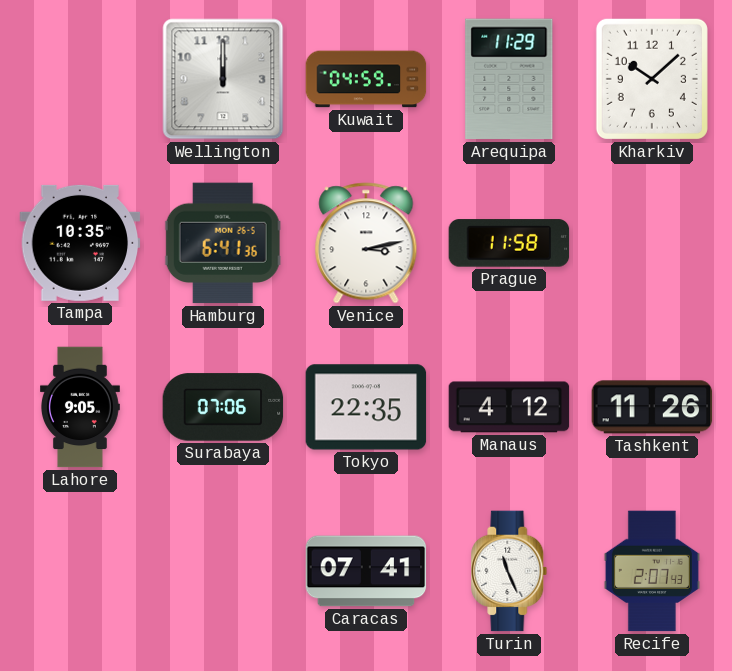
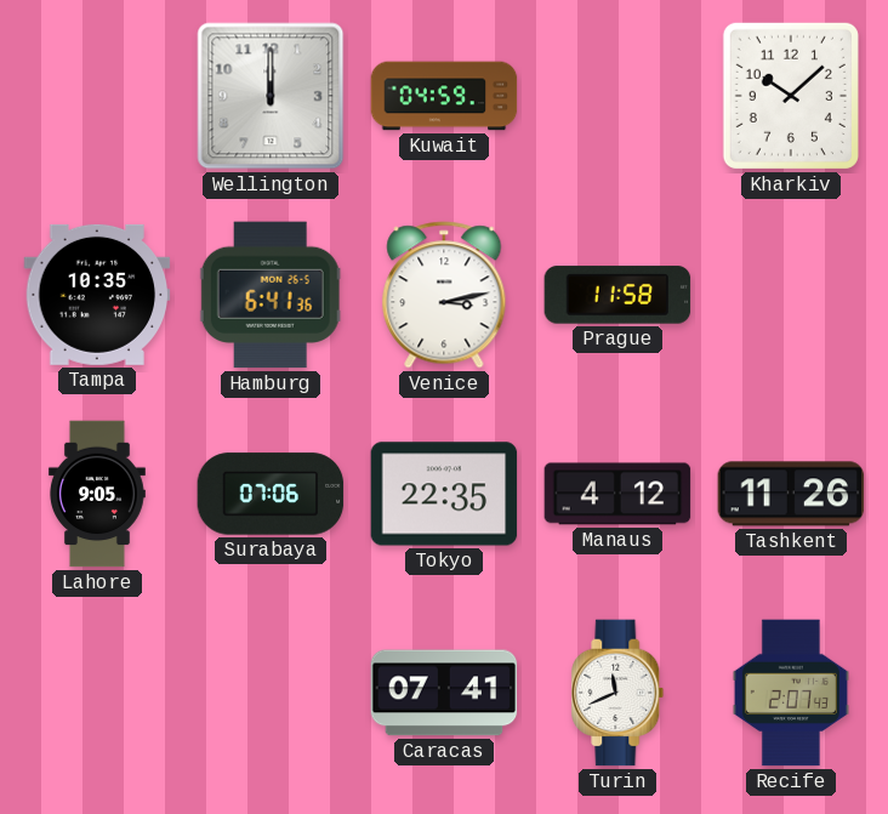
Arequipa: 11:29 -> none (509, 79)
Turin: 11:26 -> 11:41 (617, 693)
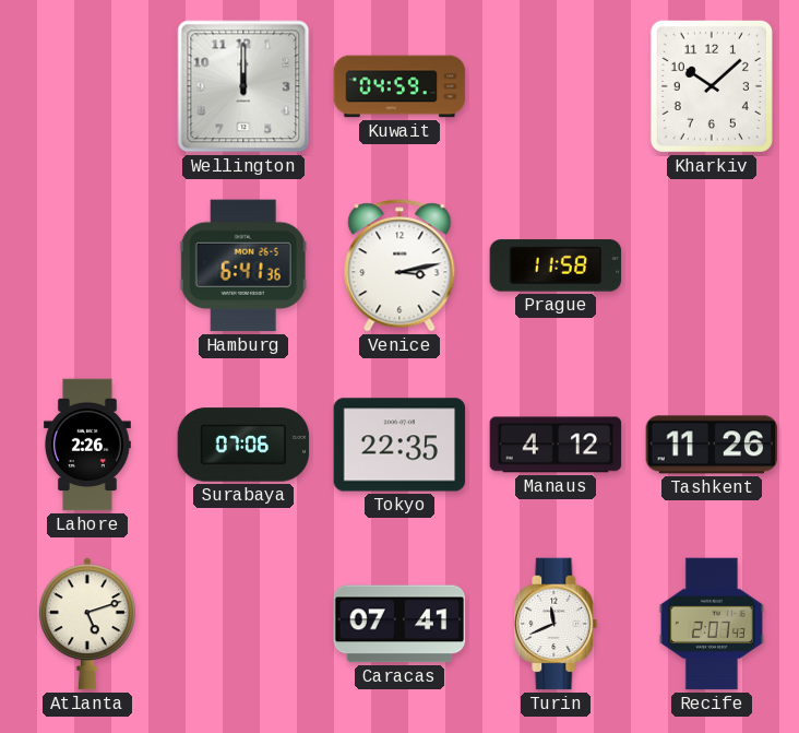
Tampa: 10:35 -> none (97, 295)
Lahore: 9:05 -> 2:26 (88, 445)
Atlanta: none -> 5:12 (87, 624)
